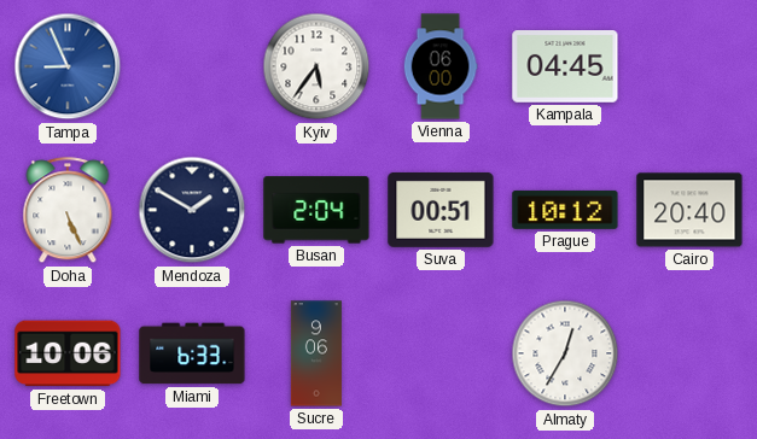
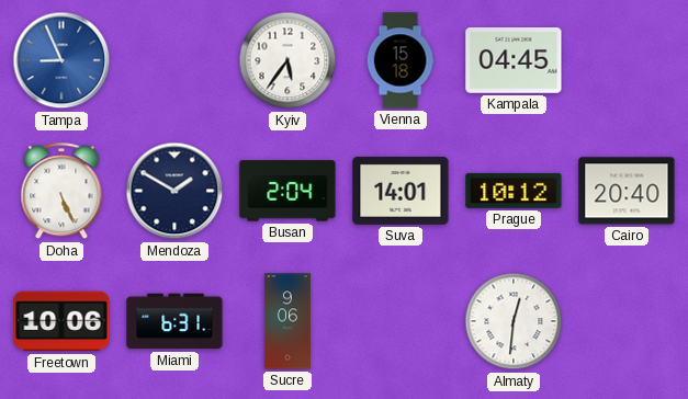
Vienna: 06:00 -> 15:18 (401, 60)
Suva: 00:51 -> 14:01 (401, 191)
Miami: 6:33 -> 6:31 (174, 321)
Almaty: 12:35 -> 12:31 (514, 321)
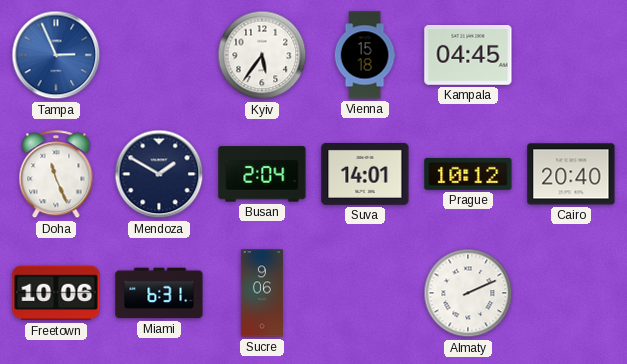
Tampa: 8:56 -> 2:56 (56, 55)
Doha: 5:26 -> 11:26 (56, 175)
Almaty: 12:31 -> 2:11 (468, 293)
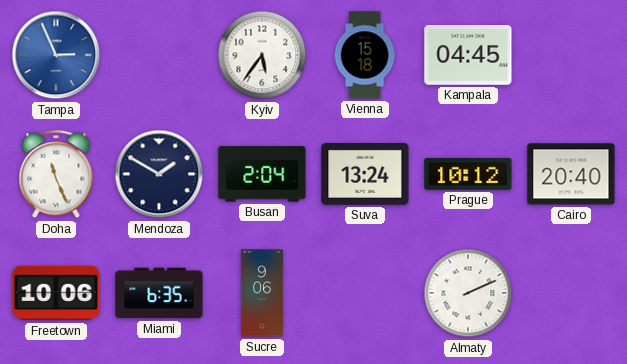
Suva: 14:01 -> 13:24 (365, 174)
Miami: 6:31 -> 6:35 (159, 293)
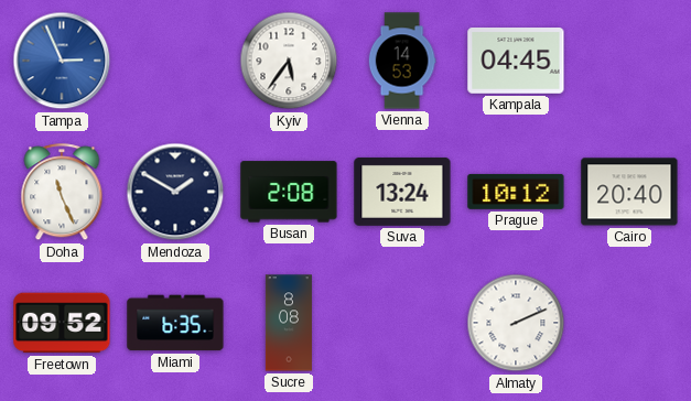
Vienna: 15:18 -> 14:53 (402, 61)
Busan: 2:04 -> 2:08 (289, 192)
Freetown: 10:06 -> 09:52 (62, 323)
Sucre: 9:06 -> 8:08 (289, 323)
